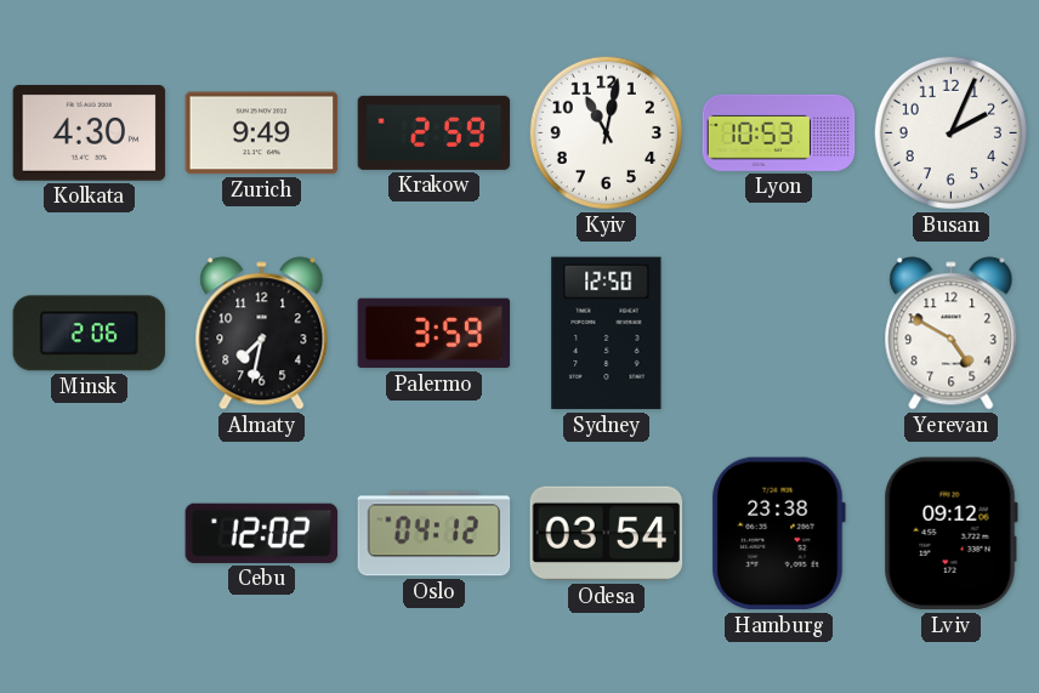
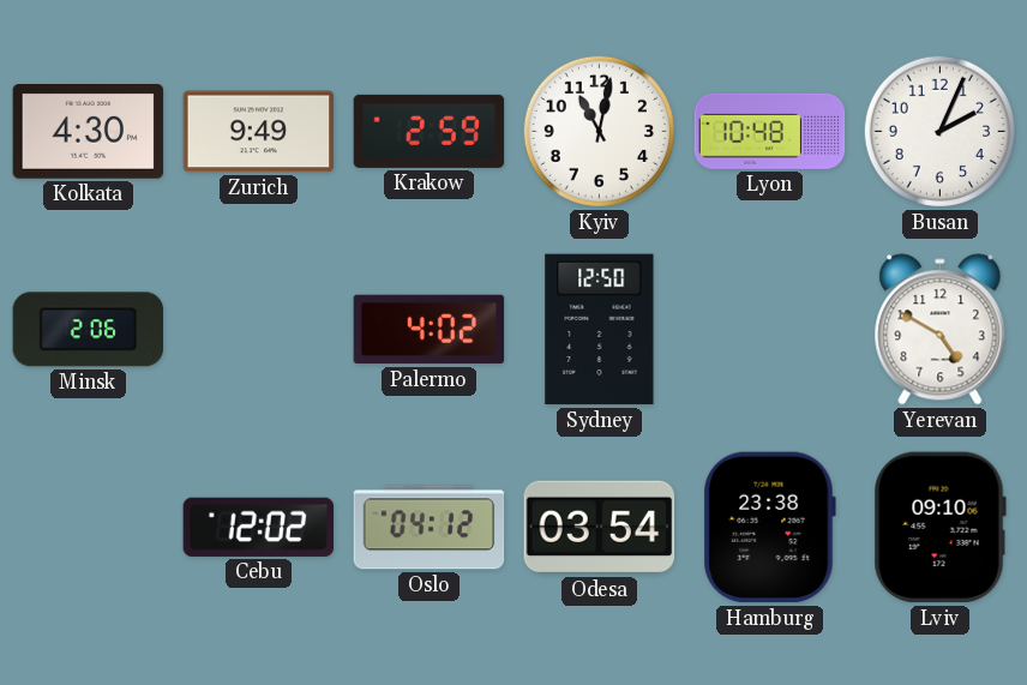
Lyon: 10:53 -> 10:48 (770, 131)
Almaty: 7:32 -> none (262, 334)
Palermo: 3:59 -> 4:02 (430, 330)
Lviv: 09:12 -> 09:10 (939, 528)
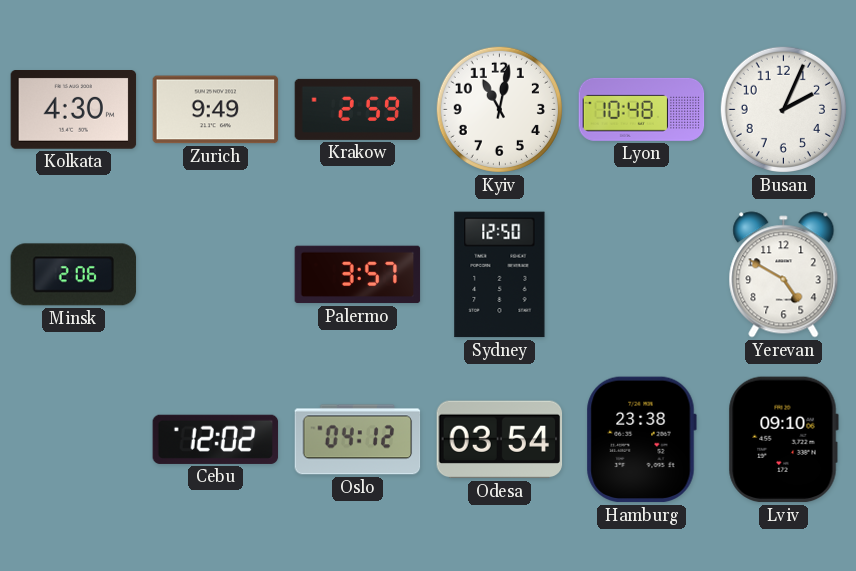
Palermo: 4:02 -> 3:57 (358, 275)
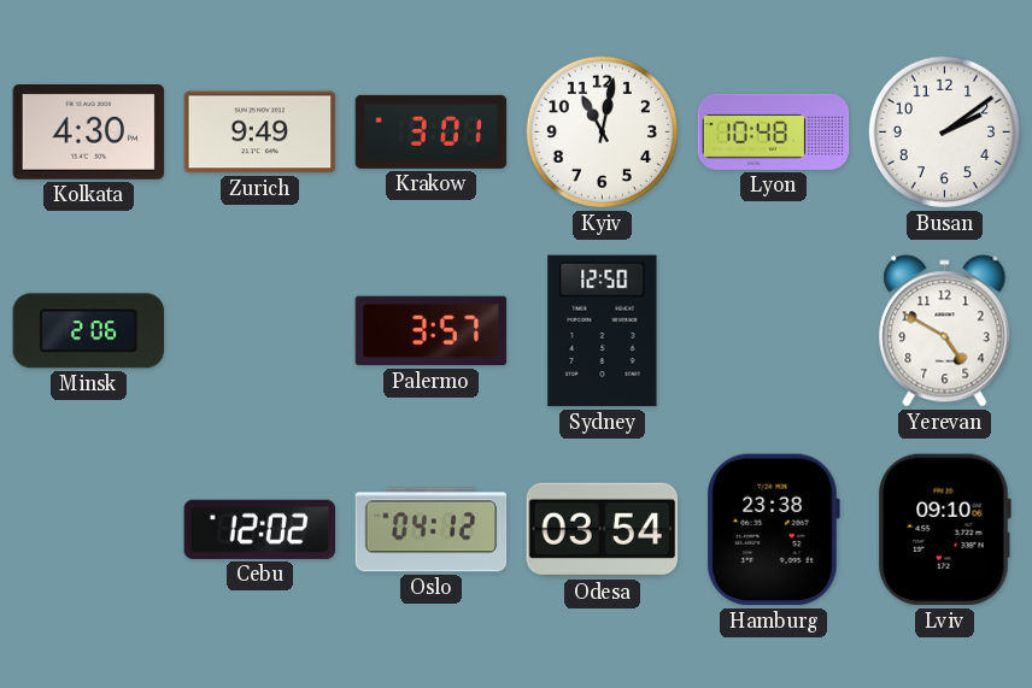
Krakow: 2:59 -> 3:01 (432, 131)
Busan: 2:04 -> 2:09 (944, 131)
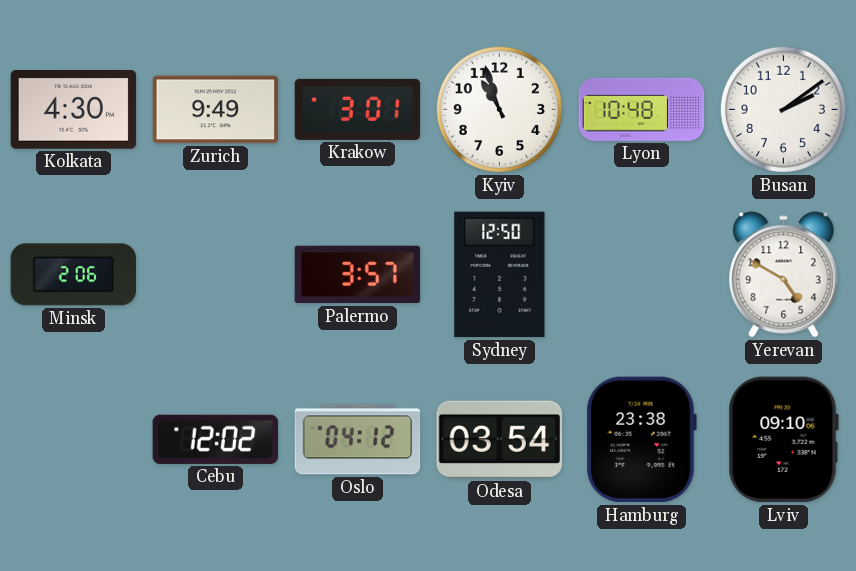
Kyiv: 11:02 -> 10:57 (499, 109)
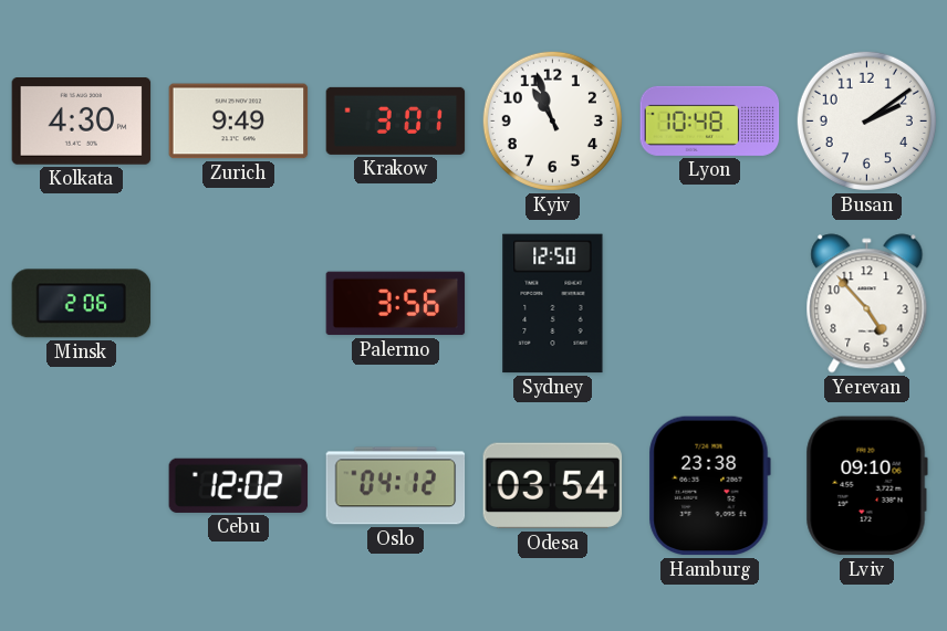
Palermo: 3:57 -> 3:56 (396, 304)
Yerevan: 4:50 -> 4:53 (867, 304)
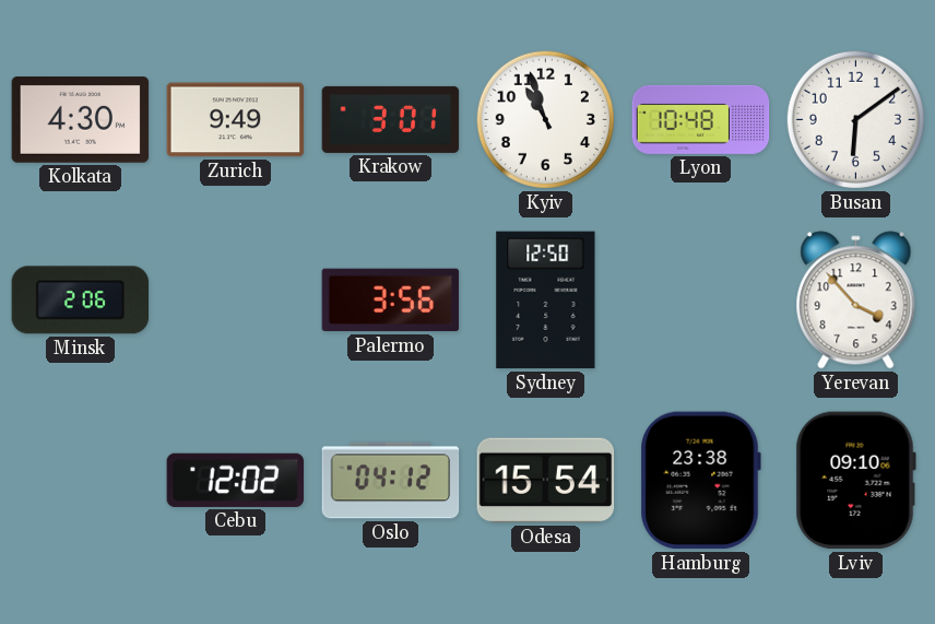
Busan: 2:09 -> 6:09 (855, 119)
Yerevan: 4:53 -> 3:53 (856, 301)
Odesa: 03:54 -> 15:54 (546, 481)
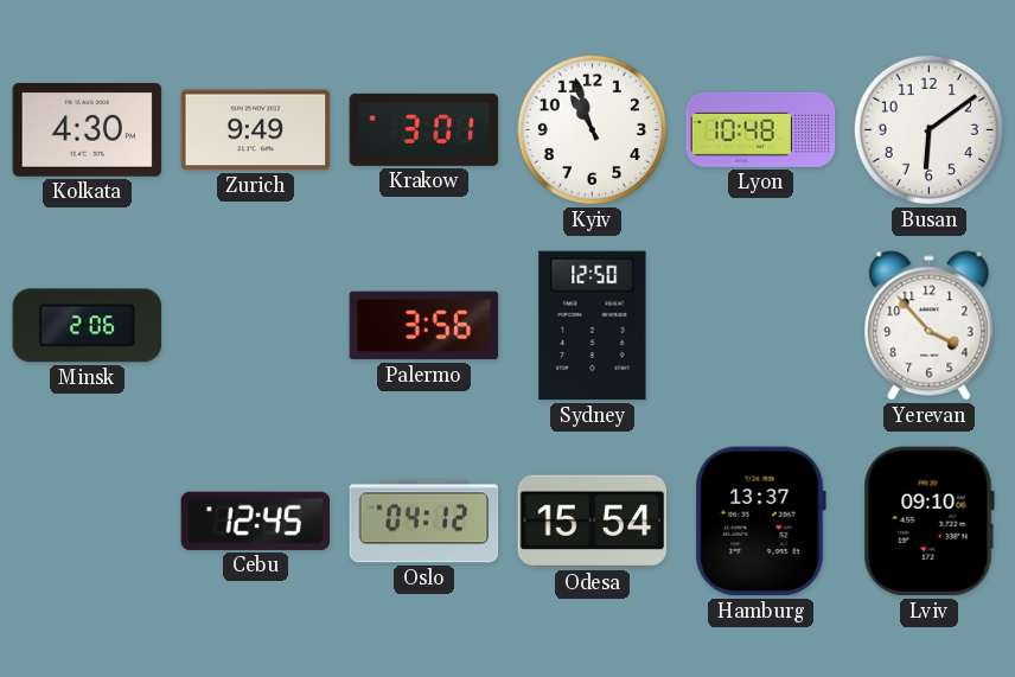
Cebu: 12:02 -> 12:45 (256, 520)
Hamburg: 23:38 -> 13:37 (760, 522)
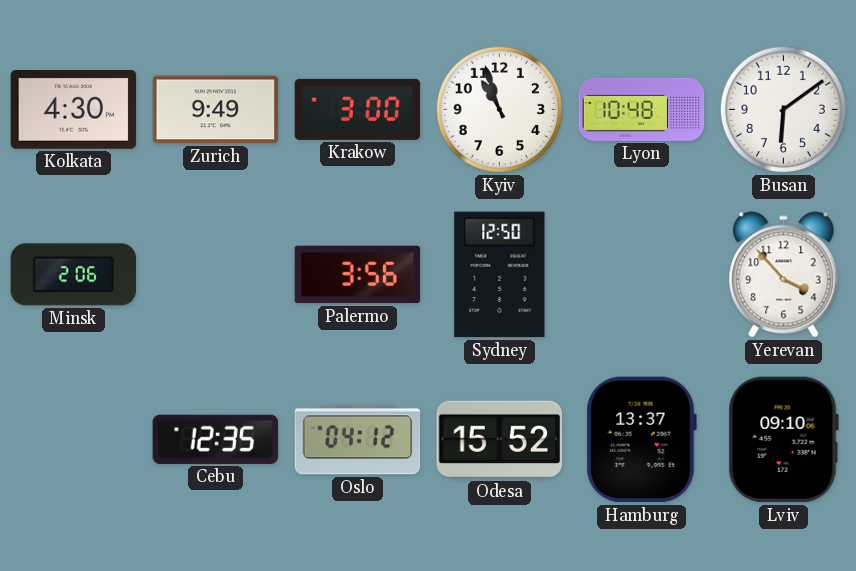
Krakow: 3:01 -> 3:00 (358, 109)
Cebu: 12:45 -> 12:35 (216, 439)
Odesa: 15:54 -> 15:52 (500, 440)
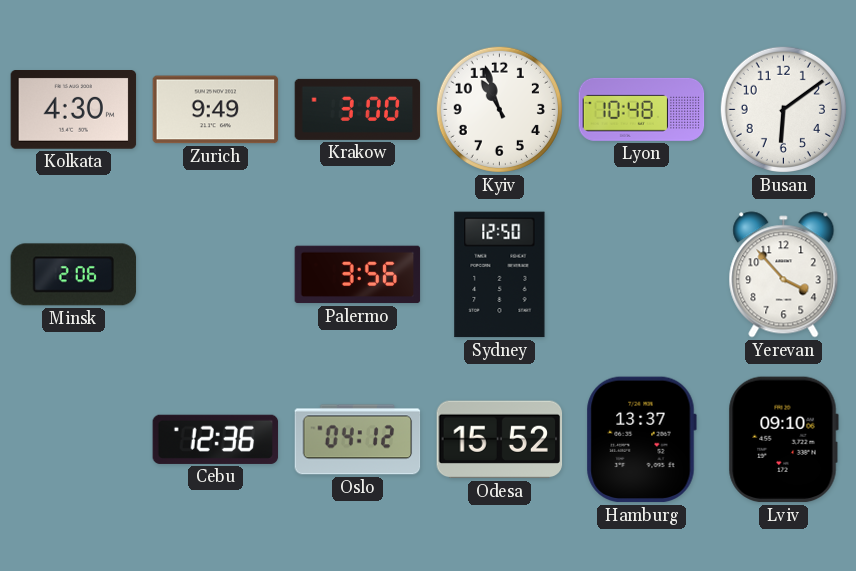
Cebu: 12:35 -> 12:36 (216, 439)
